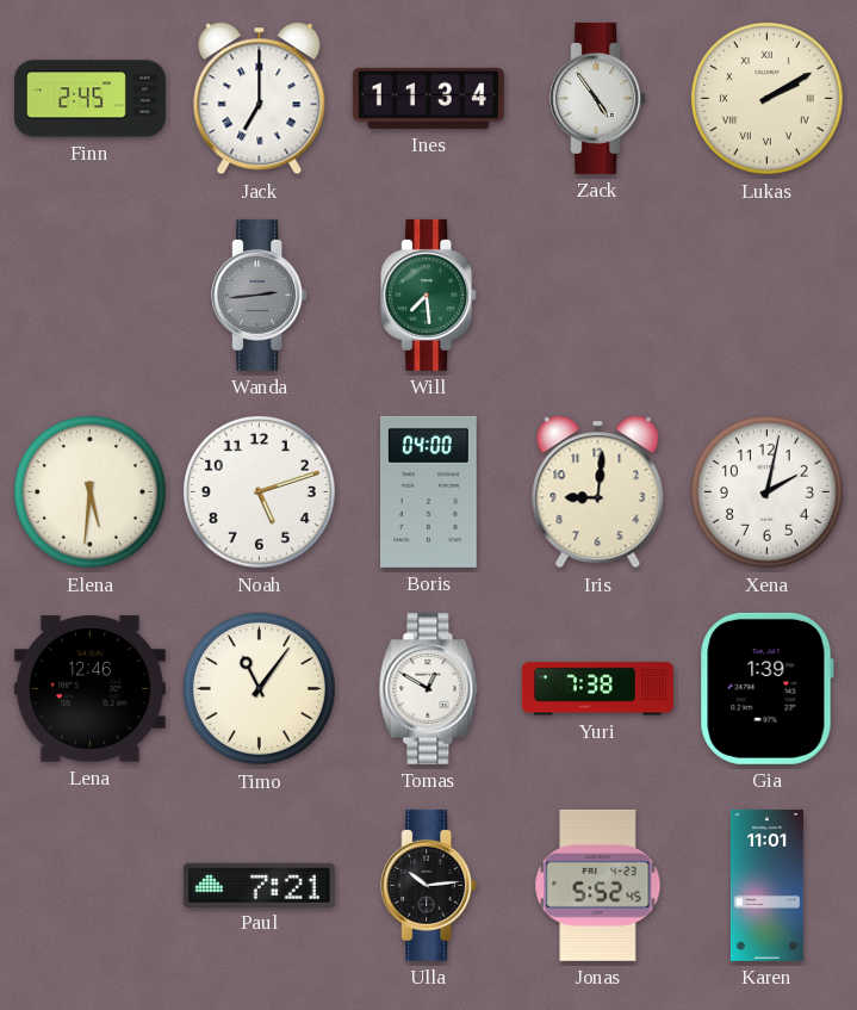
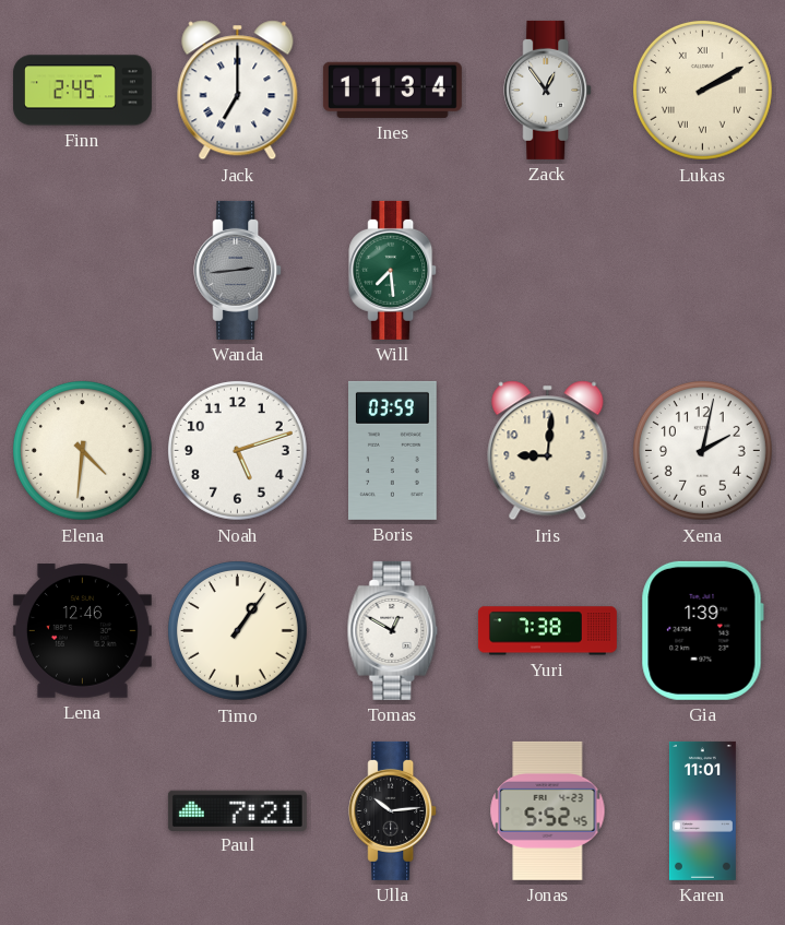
Zack: 4:54 -> 12:54 (548, 90)
Elena: 5:31 -> 4:31 (82, 450)
Boris: 04:00 -> 03:59 (393, 450)
Timo: 11:06 -> 1:06 (237, 630)
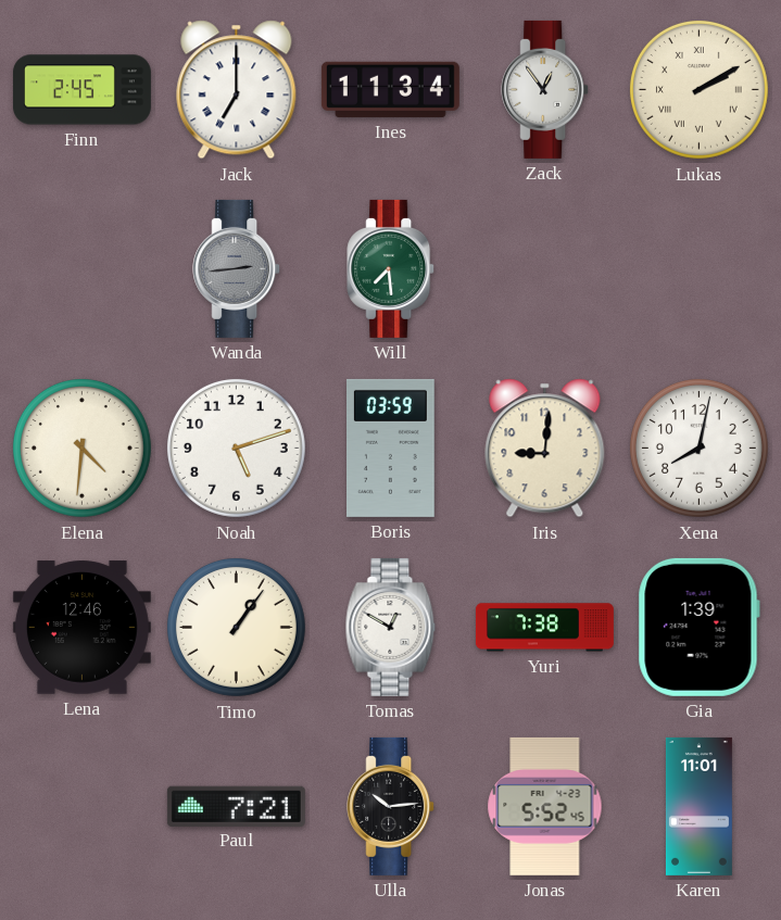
Xena: 2:02 -> 8:02 (698, 448)
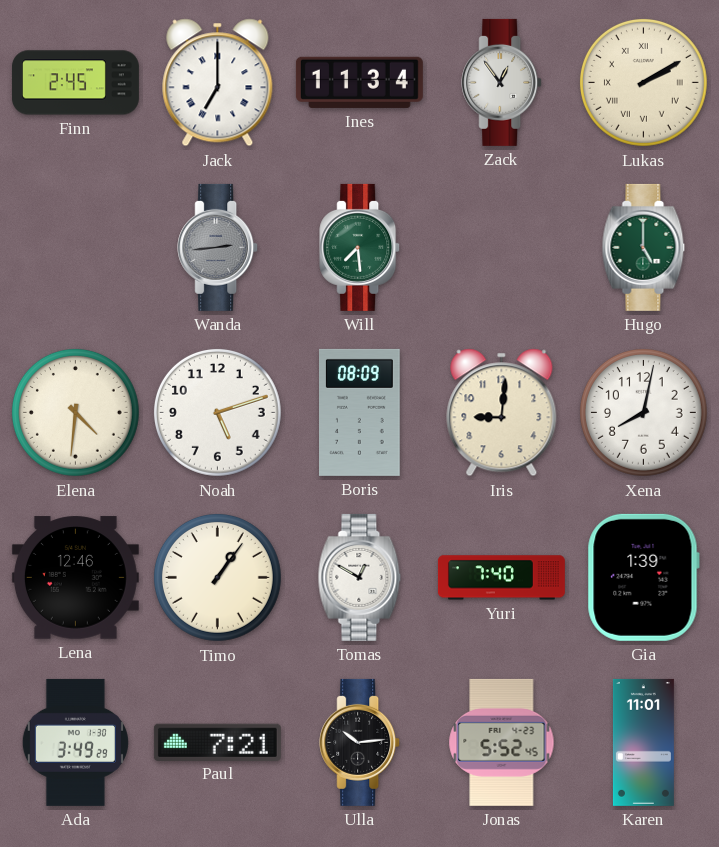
Hugo: none -> 5:00 (644, 247)
Boris: 03:59 -> 08:09 (360, 412)
Yuri: 7:38 -> 7:40 (501, 578)
Ada: none -> 3:49 (75, 742)
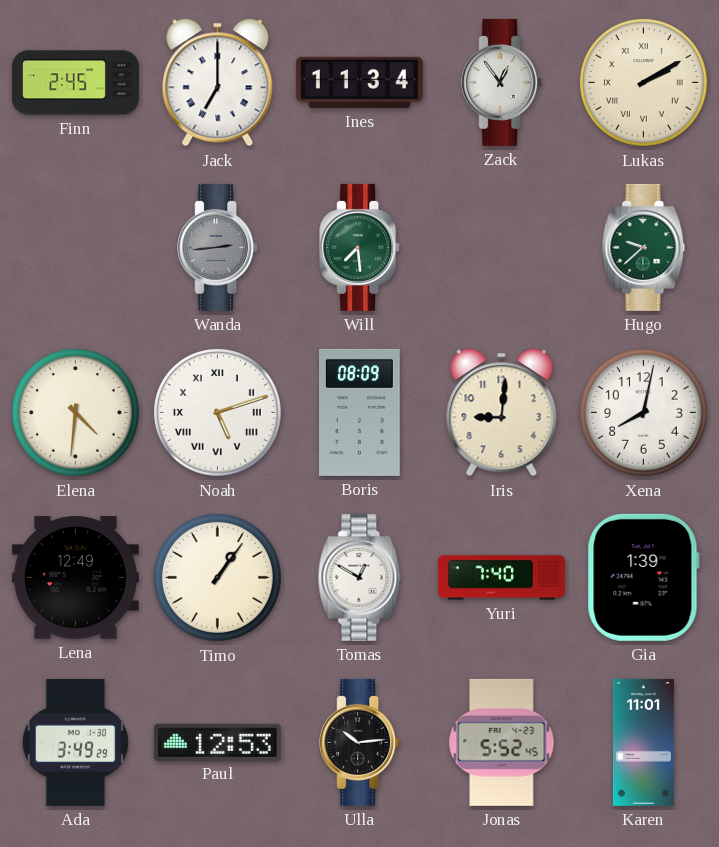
Hugo: 5:00 -> 9:38 (644, 247)
Noah numerals: Arabic -> Roman (217, 412)
Lena: 12:46 -> 12:49 (75, 578)
Paul: 7:21 -> 12:53 (217, 742)
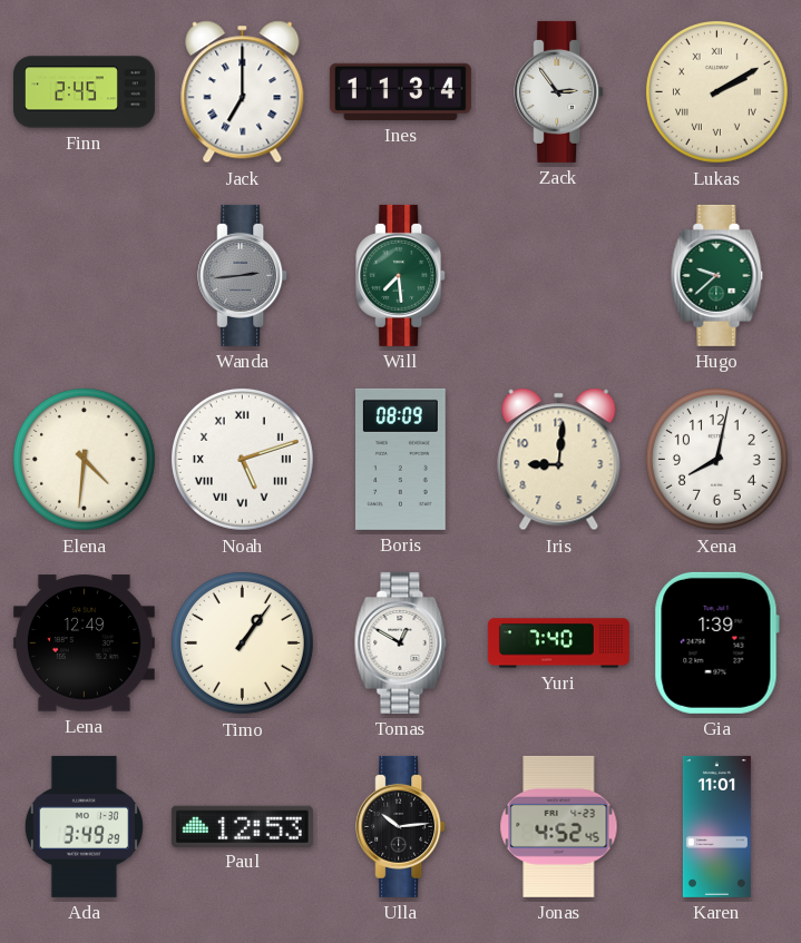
Zack: 12:54 -> 2:54 (559, 91)
Jonas: 5:52 -> 4:52 (559, 826)
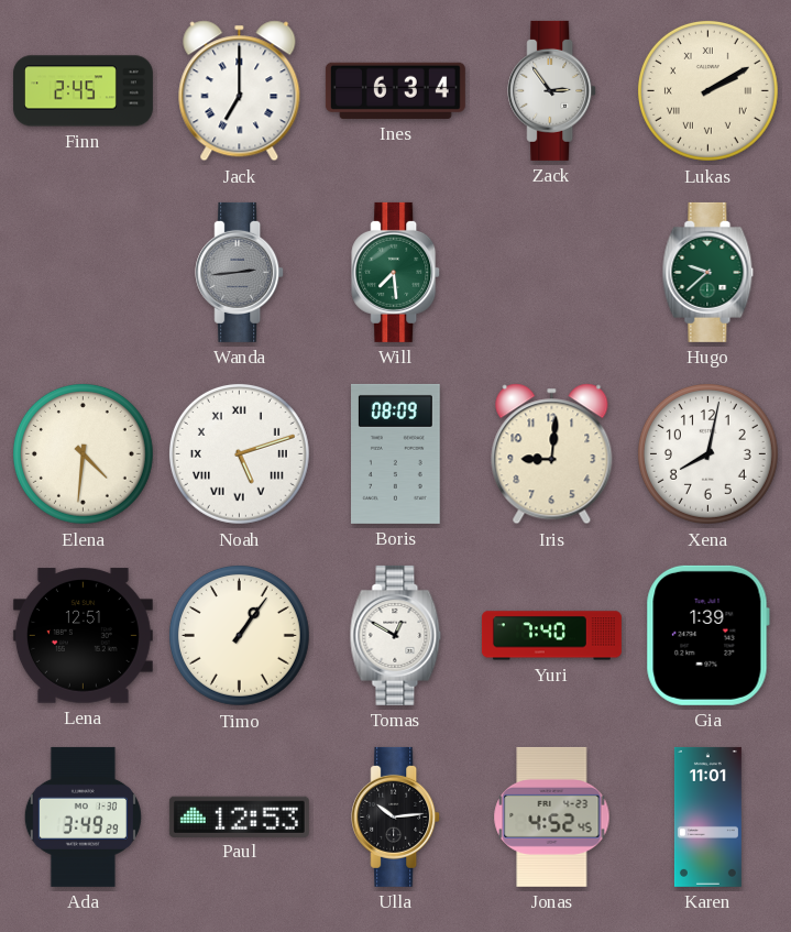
Ines: 11:34 -> 6:34 (395, 90)
Lena: 12:49 -> 12:51 (83, 636)
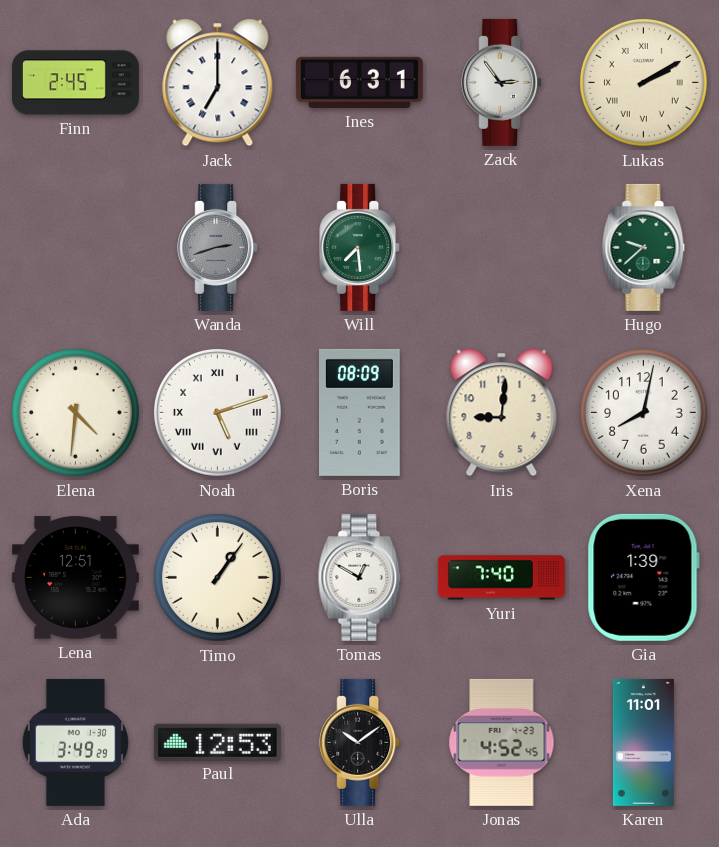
Ines: 6:34 -> 6:31 (359, 82)
Wanda: 2:44 -> 2:42 (218, 247)
Ulla: 10:14 -> 10:09 (360, 742)
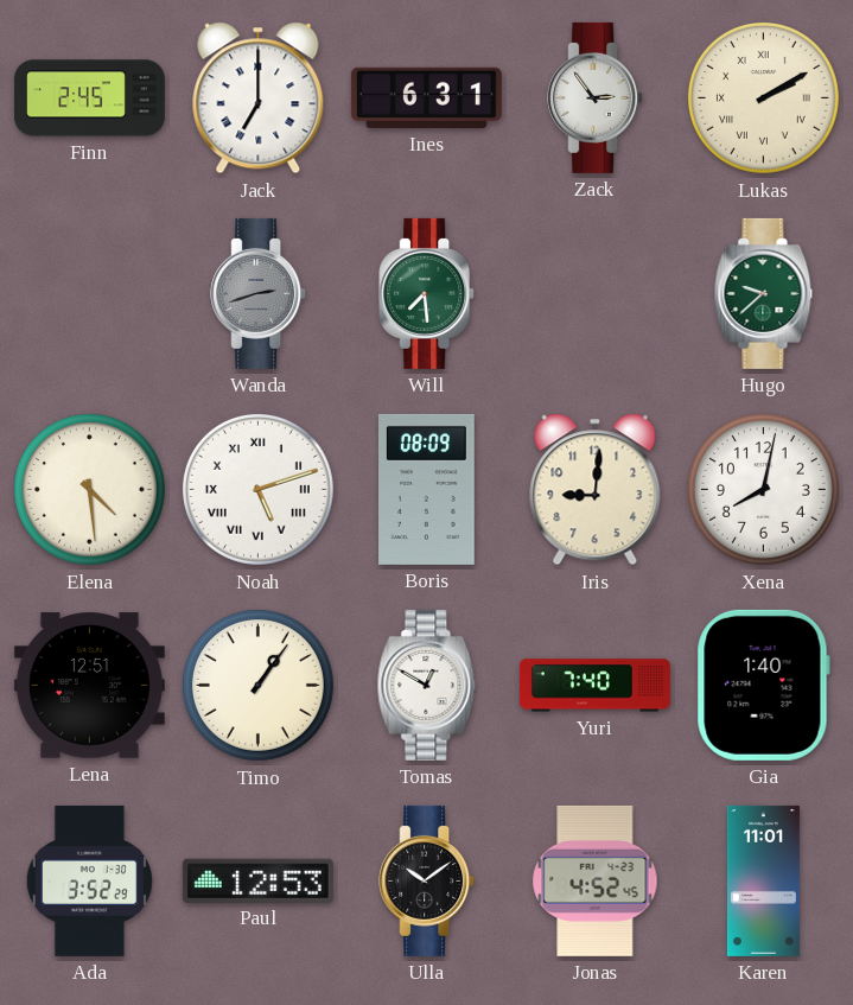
Elena: 4:31 -> 4:29 (89, 489)
Gia: 1:39 -> 1:40 (763, 685)
Ada: 3:49 -> 3:52 (89, 880)
